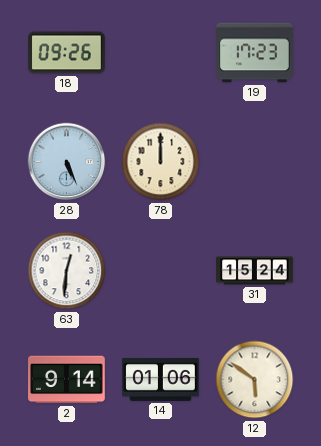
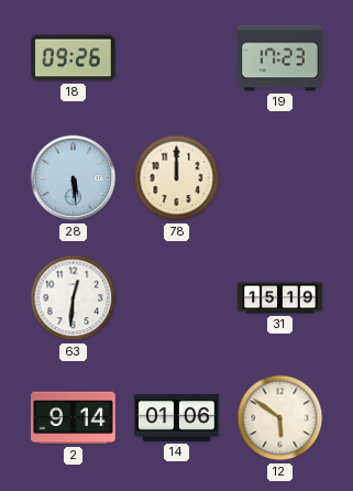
28: 5:26 -> 5:29 (74, 178)
31: 15:24 -> 15:19 (280, 298)
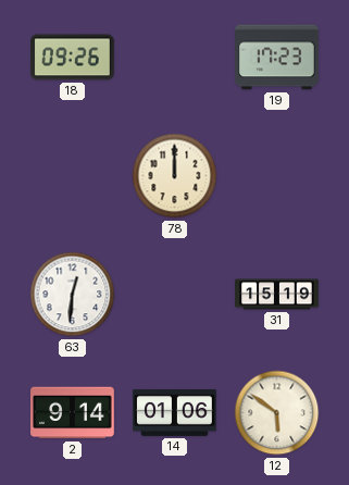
28: 5:29 -> none (74, 178)
